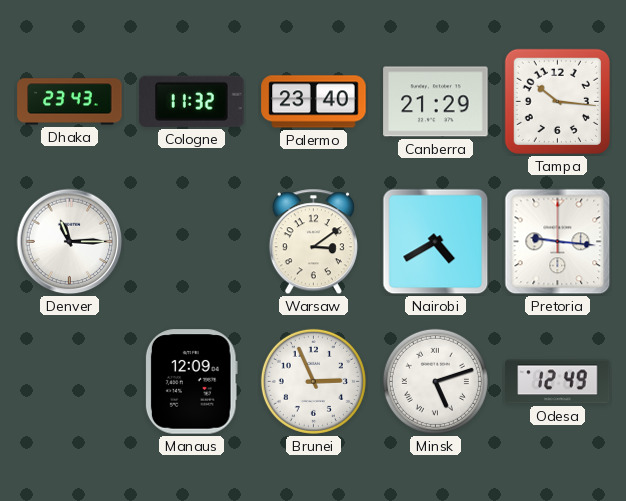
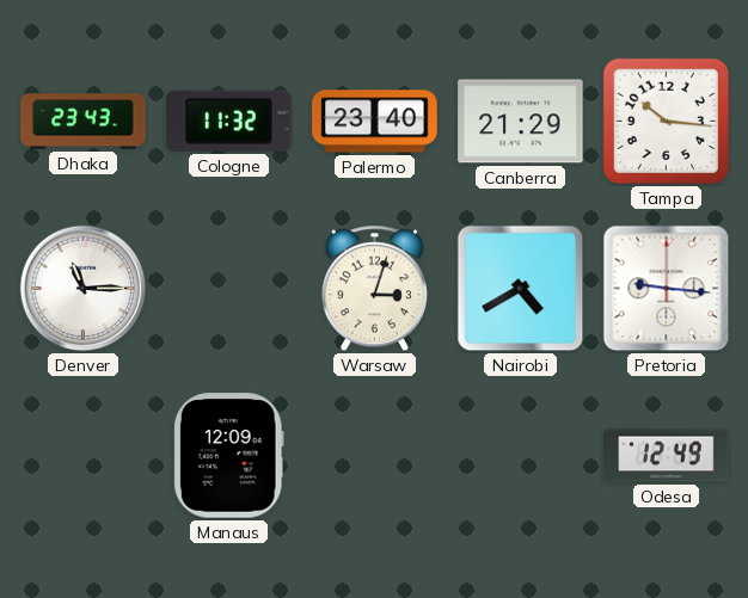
Warsaw: 3:09 -> 3:03 (374, 289)
Brunei: 2:56 -> none (313, 381)
Minsk: 5:12 -> none (435, 381)
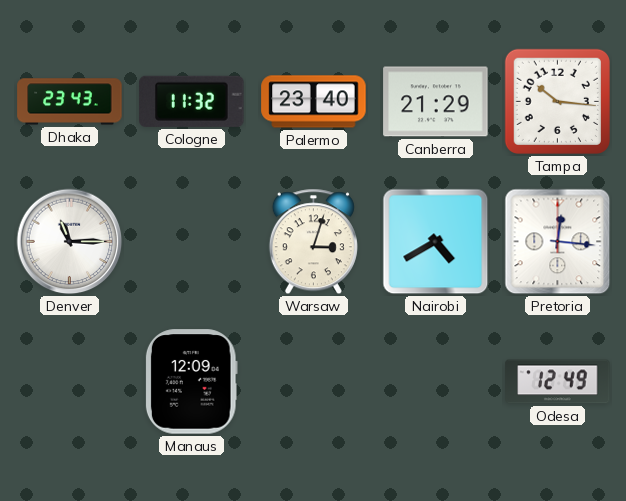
Pretoria: 9:16 -> 12:16 (558, 242)
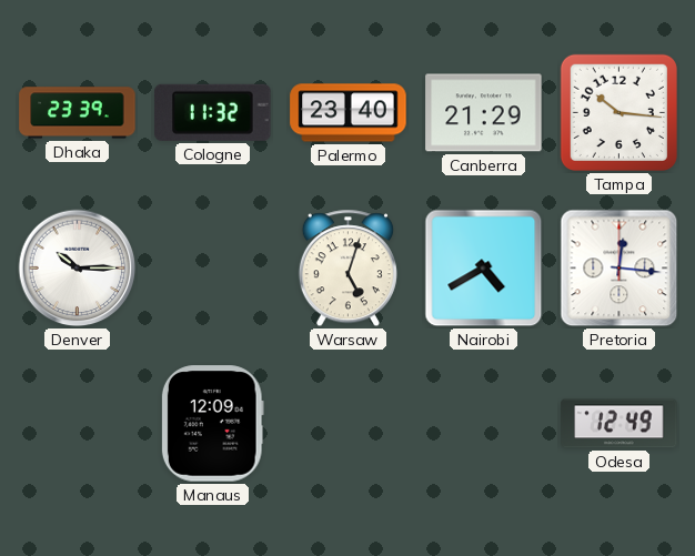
Dhaka: 23:43 -> 23:39 (78, 113)
Denver: 11:15 -> 10:15 (78, 269)
Warsaw: 3:03 -> 5:03 (347, 269)
